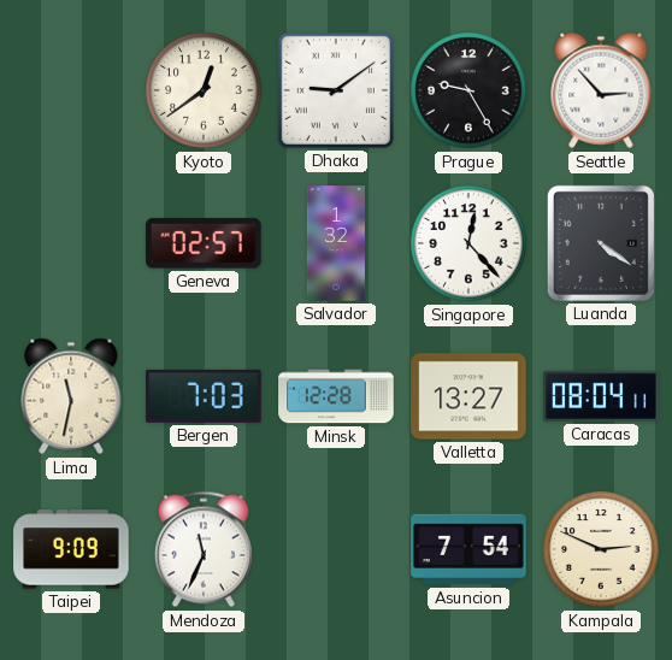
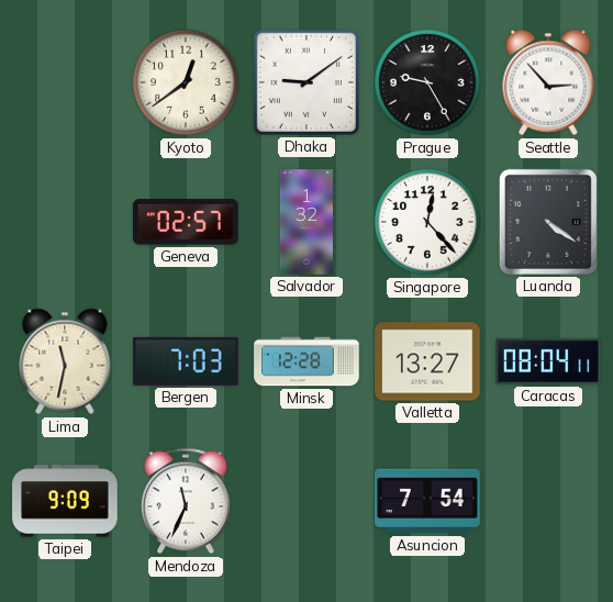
Kampala: 2:49 -> none (601, 549)
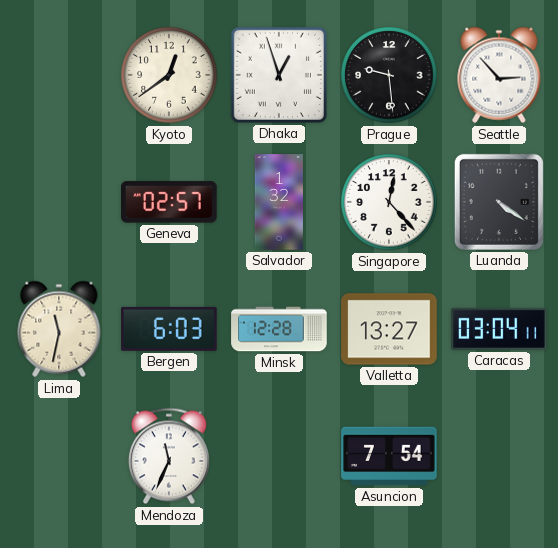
Dhaka: 9:09 -> 12:57 (279, 75)
Prague: 9:25 -> 9:29 (389, 75)
Bergen: 7:03 -> 6:03 (169, 329)
Caracas: 08:04 -> 03:04 (499, 329)
Taipei: 9:09 -> none (65, 501)
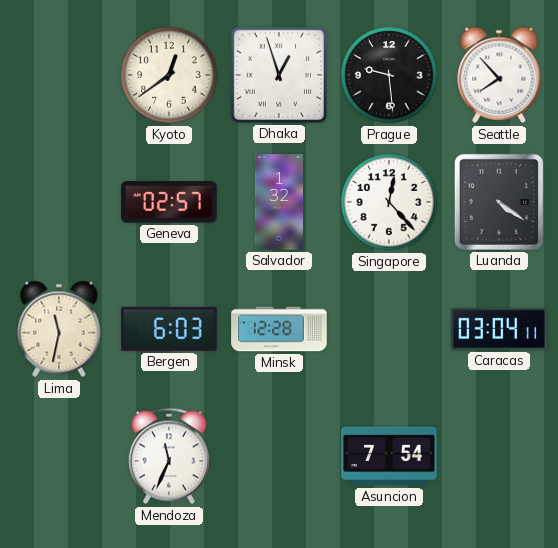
Seattle: 2:53 -> 7:53 (499, 75)
Valletta: 13:27 -> none (389, 329)
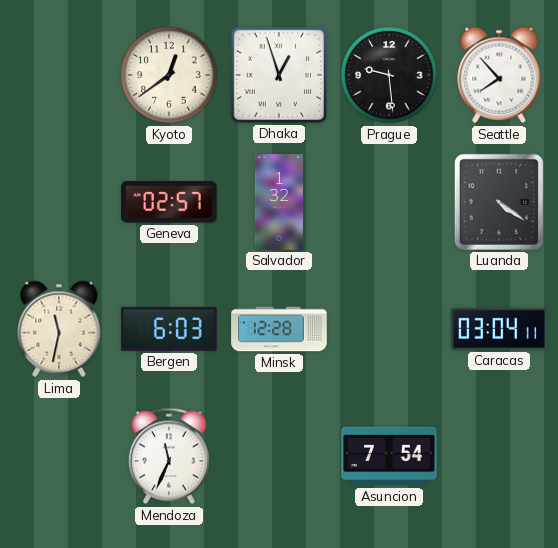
Singapore: 12:23 -> none (389, 202)
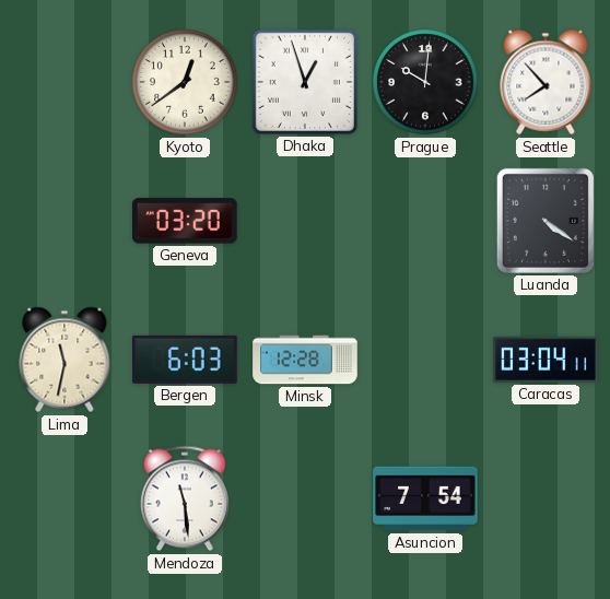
Prague: 9:29 -> 10:01 (425, 82)
Geneva: 02:57 -> 03:20 (186, 221)
Salvador: 1:32 -> none (279, 202)
Mendoza: 11:34 -> 11:29 (185, 498)
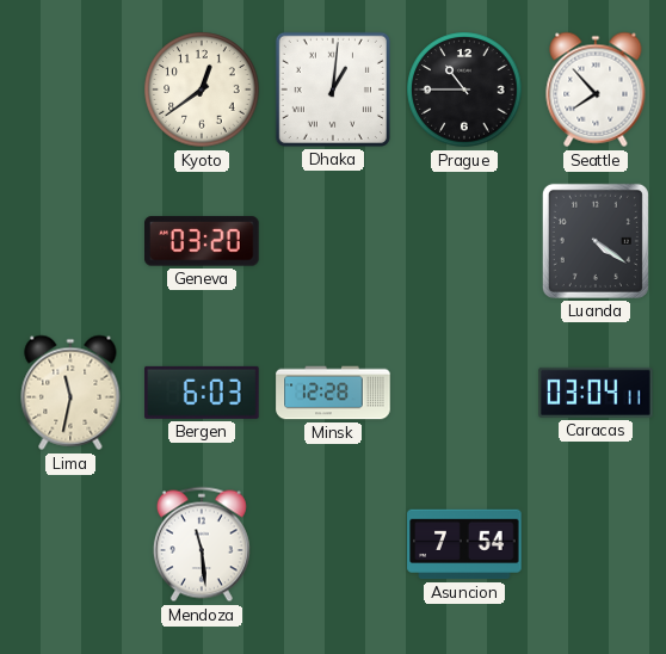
Dhaka: 12:57 -> 1:01 (333, 90)
Prague: 10:01 -> 10:45 (464, 90)
